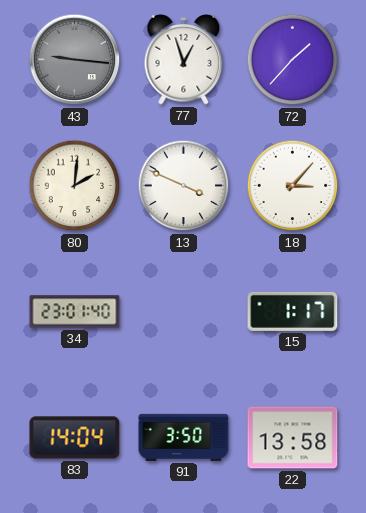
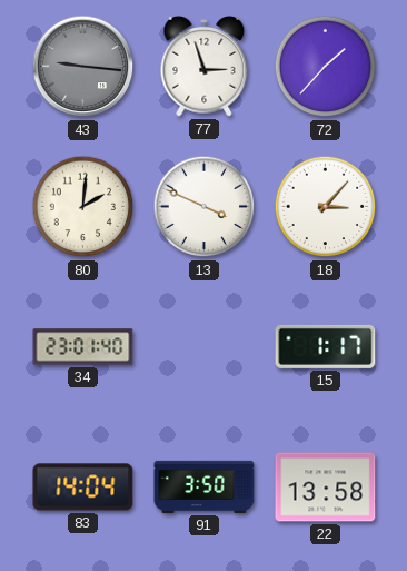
77: 12:57 -> 2:57 (205, 67)
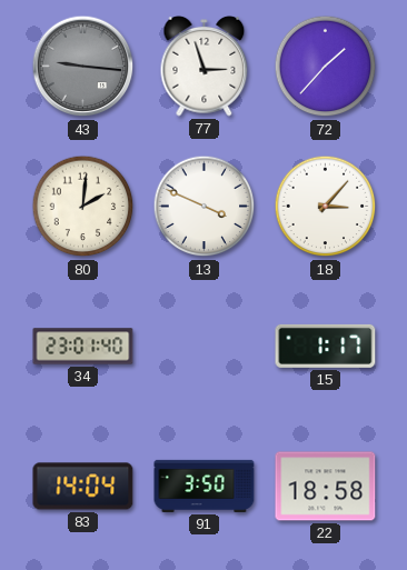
22: 13:58 -> 18:58 (326, 487)
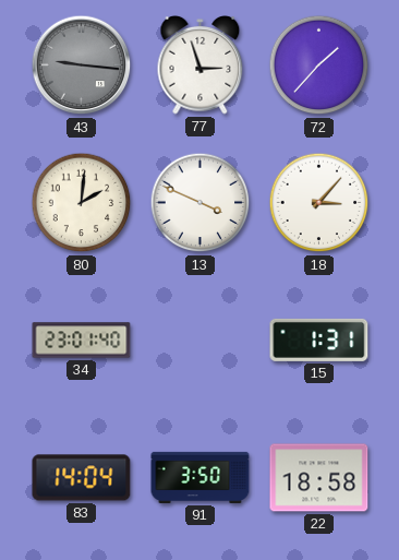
15: 1:17 -> 1:31 (319, 339)
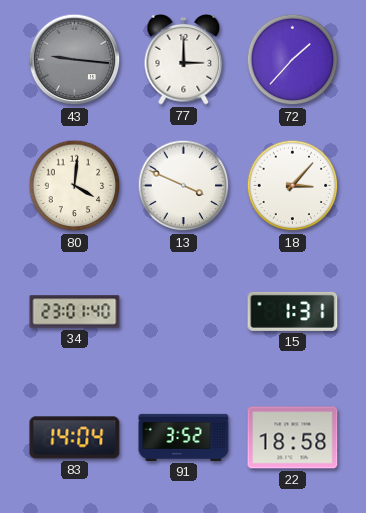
77: 2:57 -> 3:00 (184, 60)
80: 2:01 -> 4:01 (75, 186)
91: 3:50 -> 3:52 (184, 437)
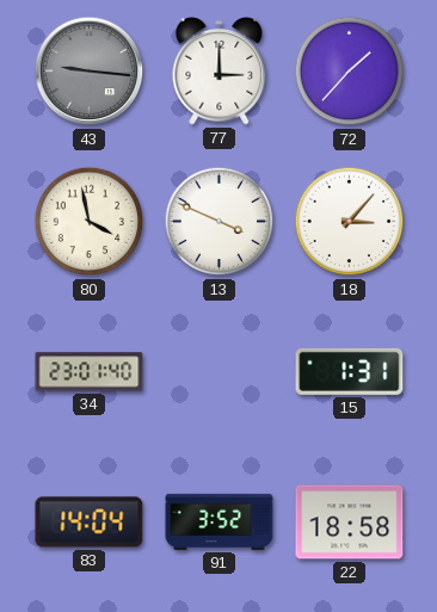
80: 4:01 -> 3:58 (90, 222)
